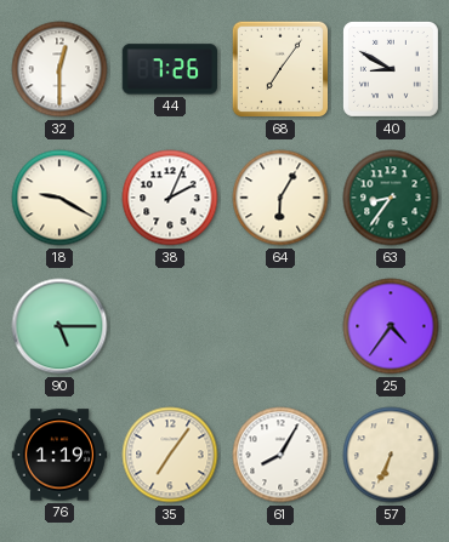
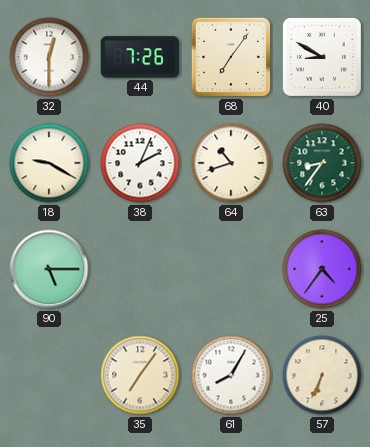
64: 6:05 -> 10:42 (231, 163)
76: 1:19 -> none (59, 455)
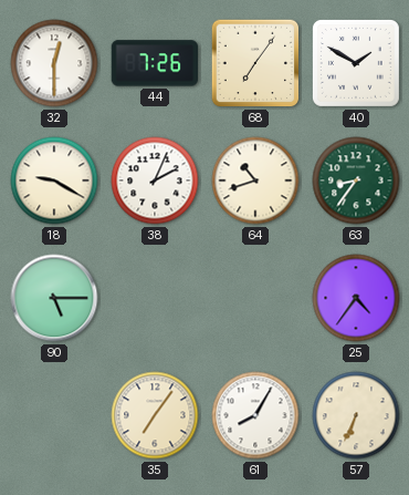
40: 8:50 -> 1:50 (356, 63)
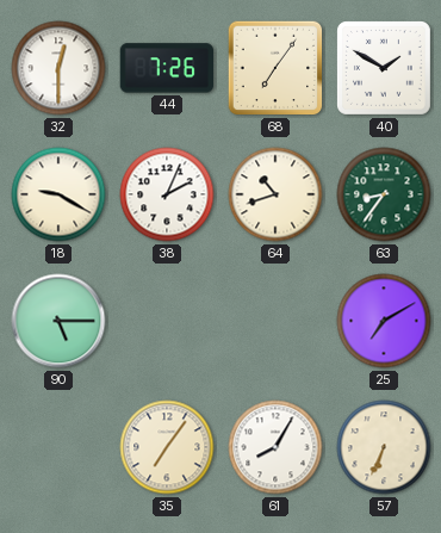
25: 4:36 -> 7:10 (384, 321)
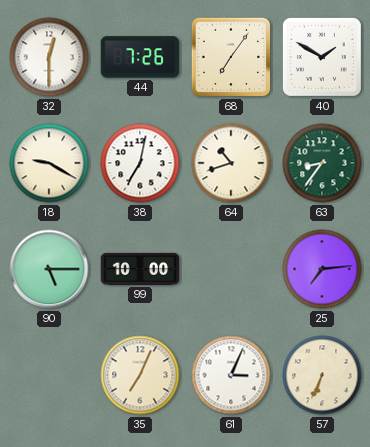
38: 2:04 -> 7:02 (140, 163)
99: none -> 10:00 (140, 269)
25: 7:10 -> 7:14 (322, 269)
35: 7:06 -> 7:04 (140, 375)
61: 8:05 -> 3:04 (231, 375)
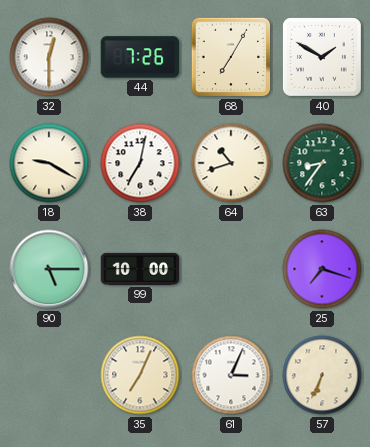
68: 7:06 -> 7:05 (231, 57)
25: 7:14 -> 7:18 (322, 269)
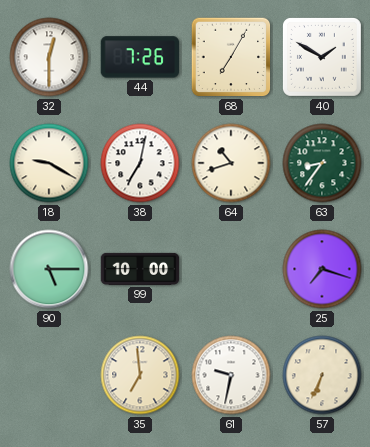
35: 7:04 -> 6:59 (140, 375)
61: 3:04 -> 9:32 (231, 375)
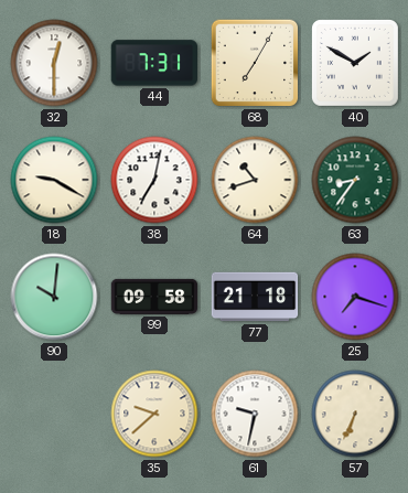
44: 7:26 -> 7:31 (154, 63)
90: 5:15 -> 10:01 (54, 297)
99: 10:00 -> 09:58 (154, 297)
77: none -> 21:18 (255, 297)
35: 6:59 -> 9:38 (154, 414)
